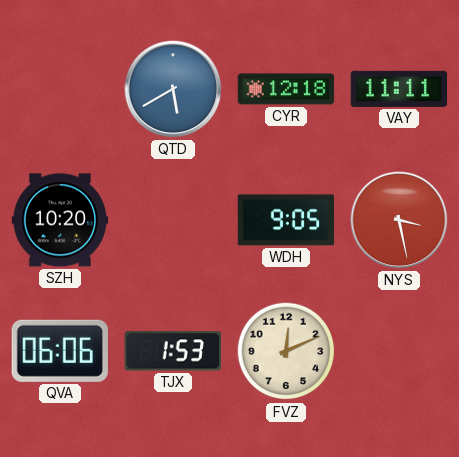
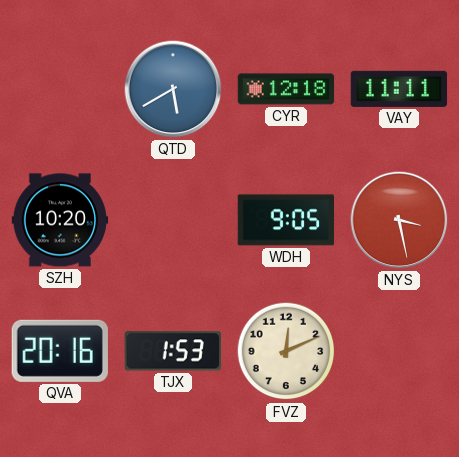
QVA: 06:06 -> 20:16 (60, 351)
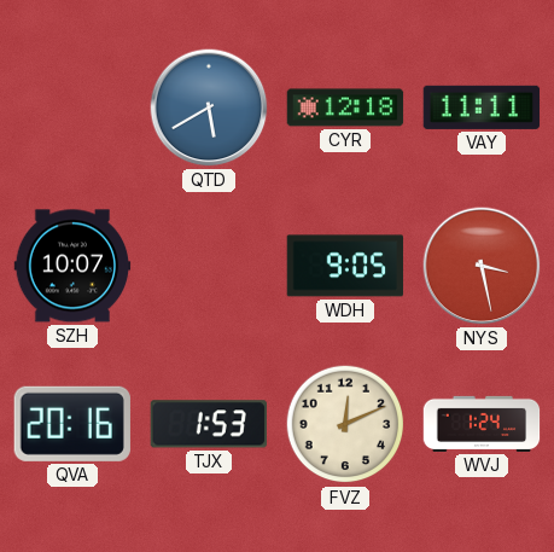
SZH: 10:20 -> 10:07 (72, 266)
WVJ: none -> 1:24 (482, 424)
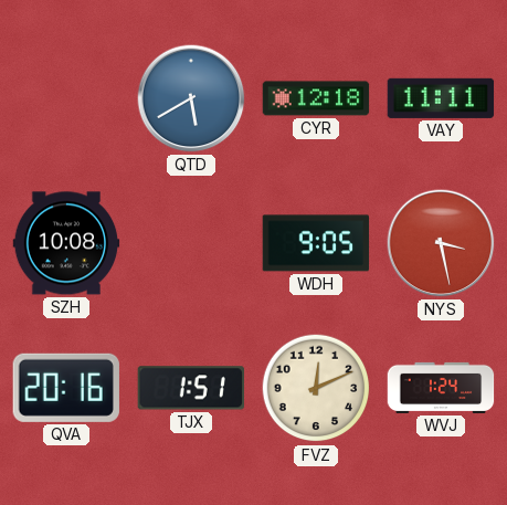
SZH: 10:07 -> 10:08 (66, 243)
TJX: 1:53 -> 1:51 (190, 388)
